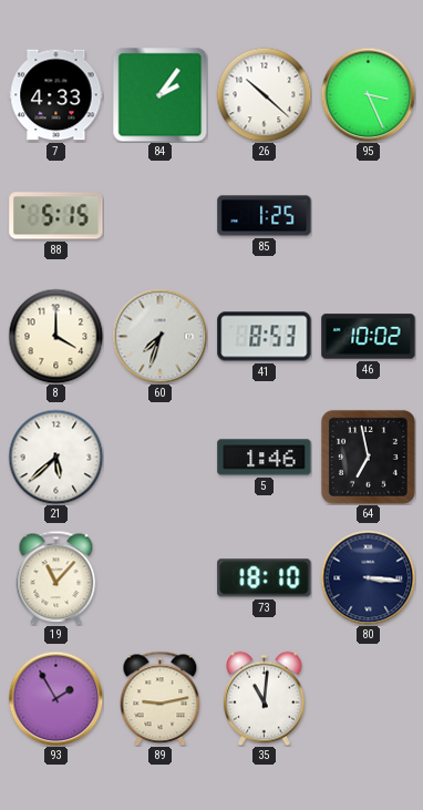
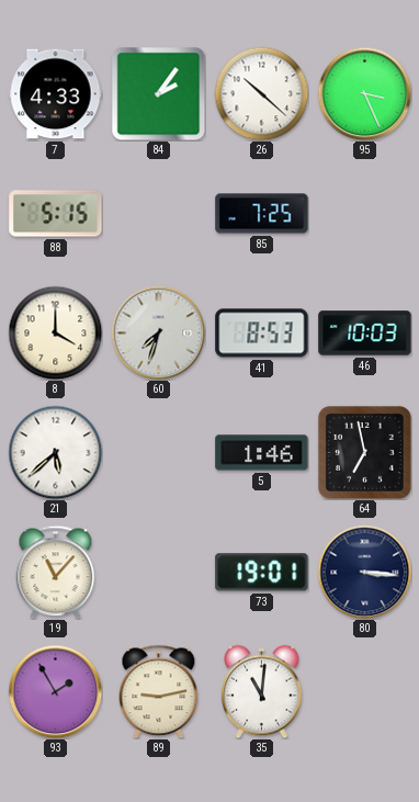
85: 1:25 -> 7:25 (262, 214)
46: 10:02 -> 10:03 (365, 334)
73: 18:10 -> 19:01 (262, 573)
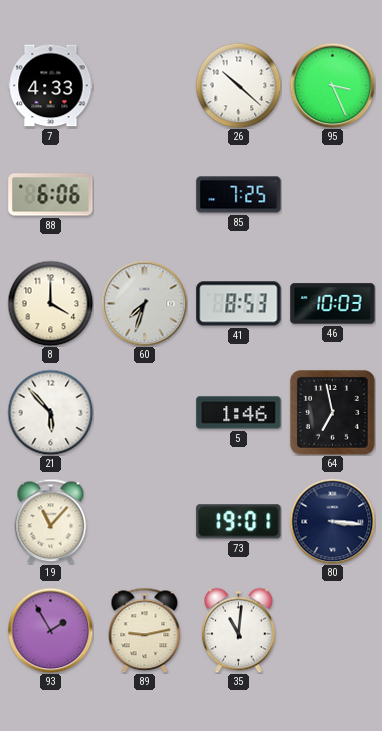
84: 2:06 -> none (158, 93)
88: 5:15 -> 6:06 (51, 195)
21: 5:38 -> 5:53 (50, 412)
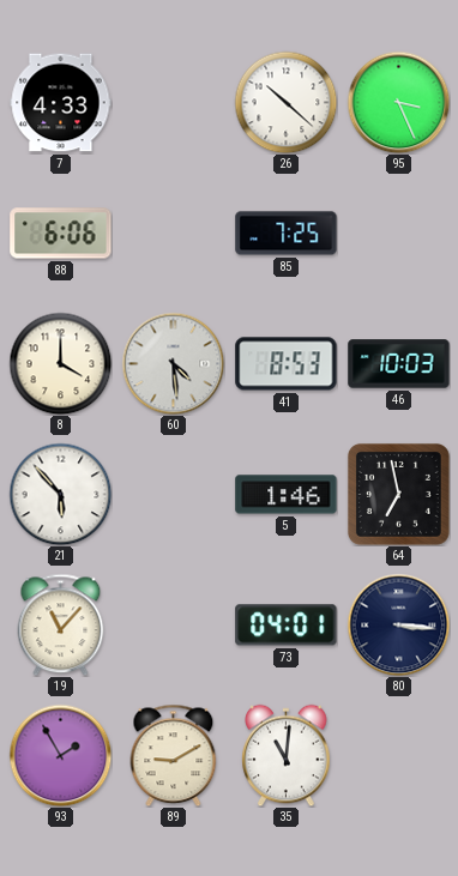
60: 7:33 -> 4:29 (173, 363)
73: 19:01 -> 04:01 (287, 626)
89: 9:13 -> 9:10 (174, 755)
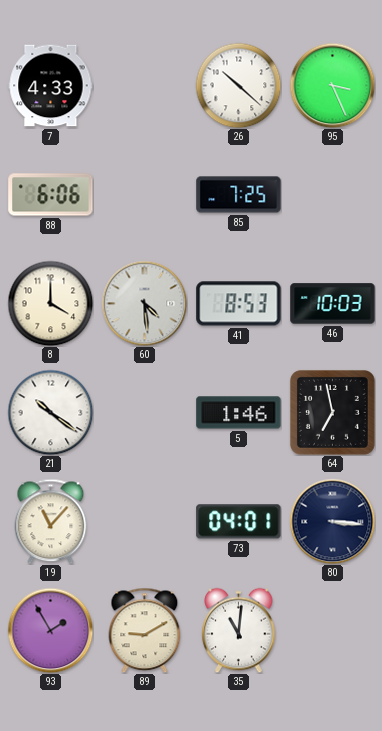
21: 5:53 -> 10:21 (50, 412)
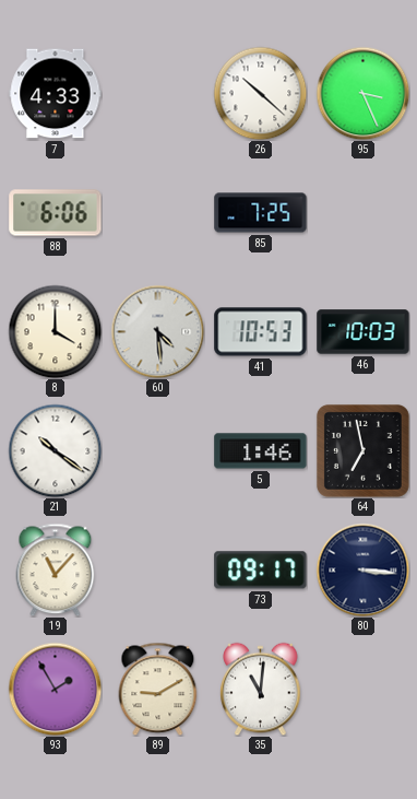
41: 8:53 -> 10:53 (261, 332)
73: 04:01 -> 09:17 (261, 571)
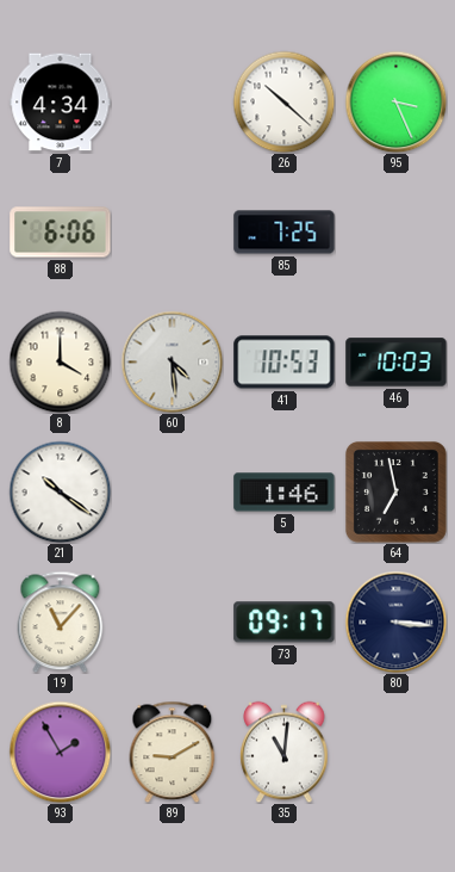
7: 4:33 -> 4:34 (61, 103)
